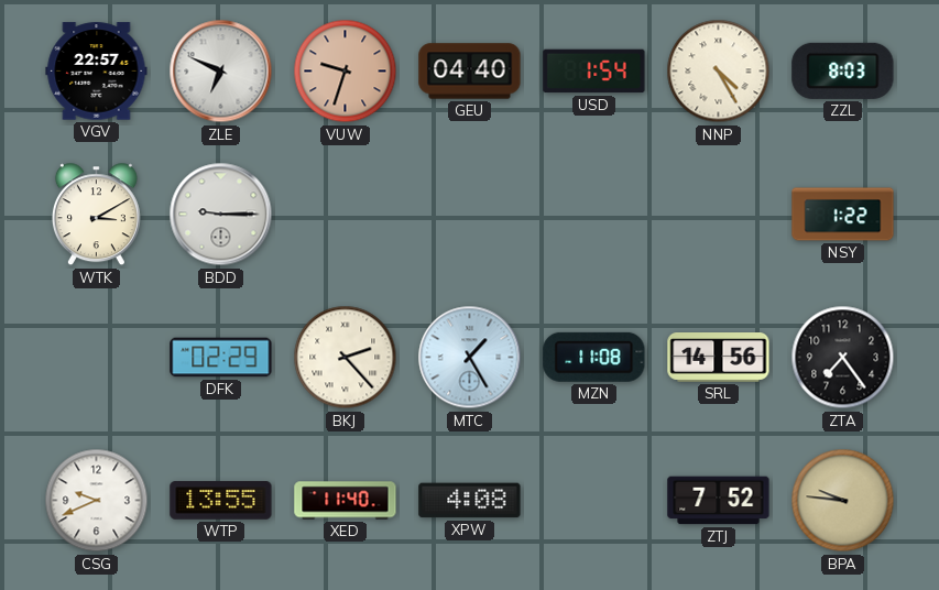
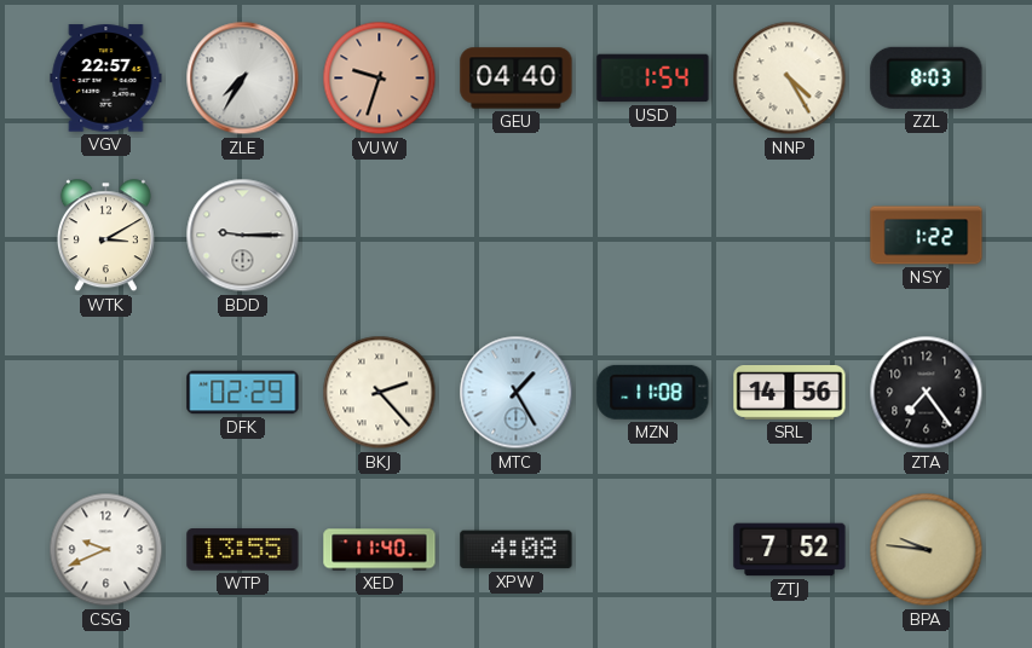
ZLE: 6:49 -> 7:35 (243, 79)
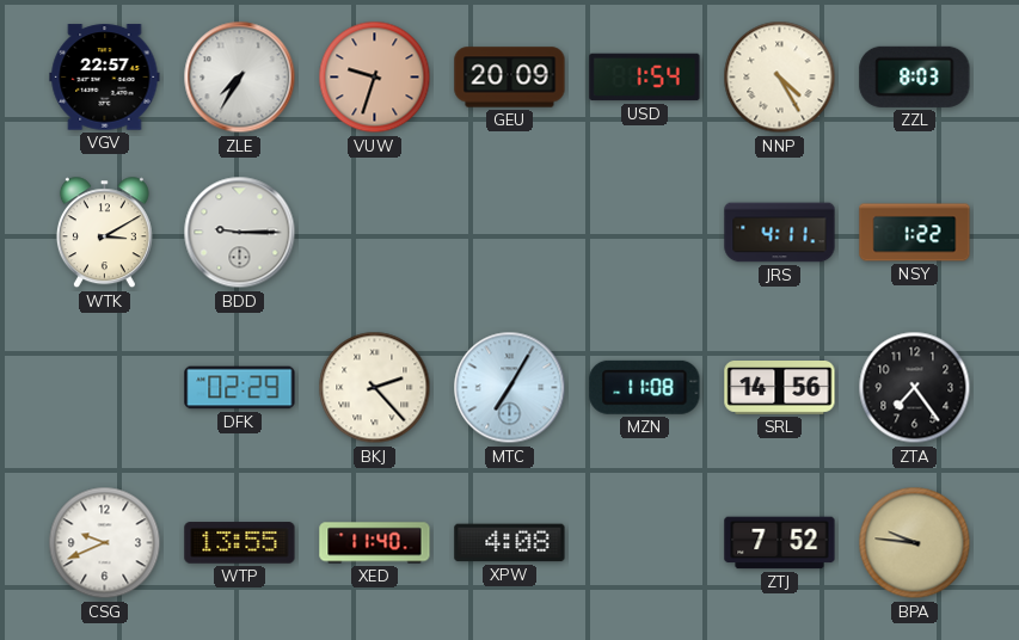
GEU: 04:40 -> 20:09 (510, 78)
JRS: none -> 4:11 (780, 233)
MTC: 1:25 -> 7:05 (510, 388)
